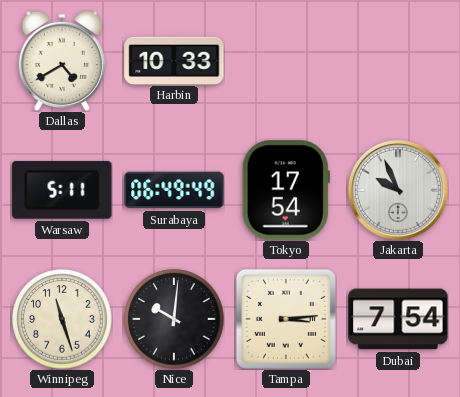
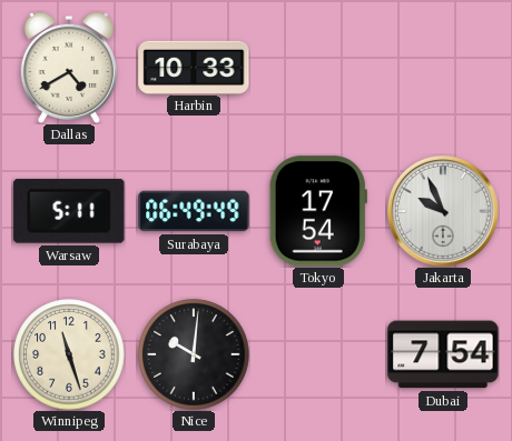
Tampa: 3:14 -> none (286, 319)
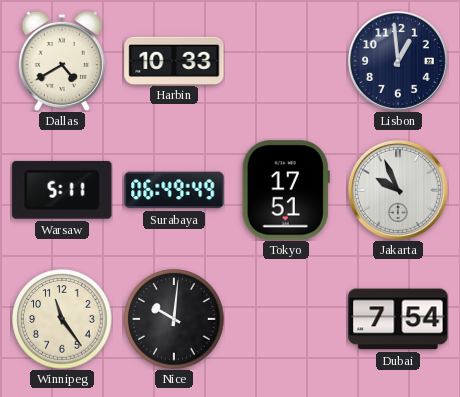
Lisbon: none -> 12:59 (398, 61)
Tokyo: 17:54 -> 17:51 (286, 190)
Winnipeg: 11:27 -> 11:24 (62, 319)
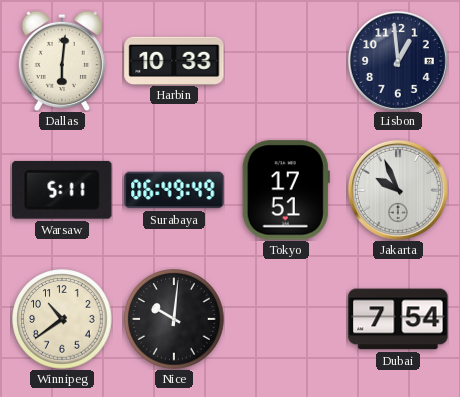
Dallas: 4:40 -> 6:01 (62, 61)
Winnipeg: 11:24 -> 10:39 (62, 319)
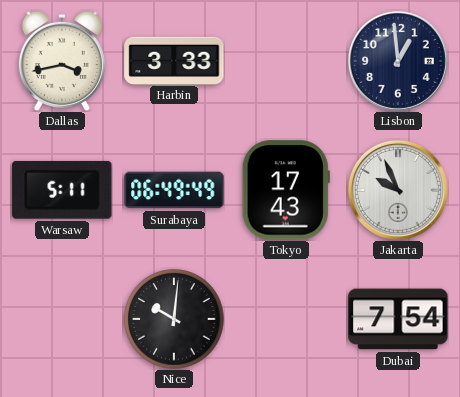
Dallas: 6:01 -> 3:43 (62, 61)
Harbin: 10:33 -> 3:33 (174, 60)
Tokyo: 17:51 -> 17:43 (286, 190)
Winnipeg: 10:39 -> none (62, 319)
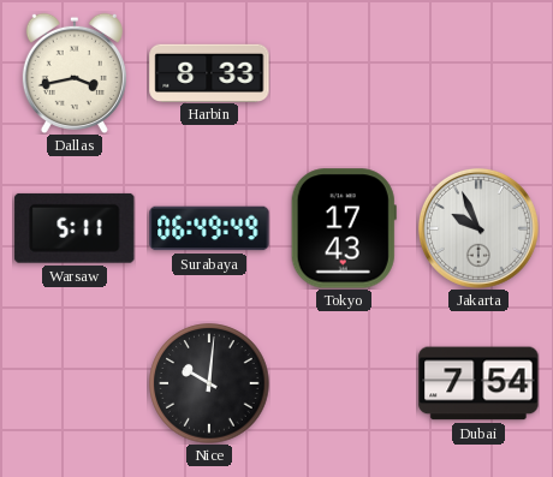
Harbin: 3:33 -> 8:33 (209, 72)
Lisbon: 12:59 -> none (398, 61)
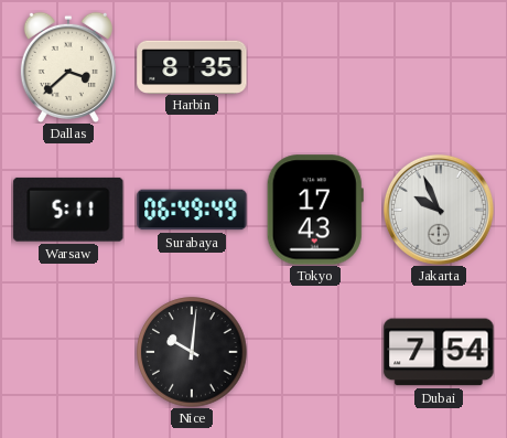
Dallas: 3:43 -> 3:38 (68, 67)
Harbin: 8:33 -> 8:35 (192, 66)
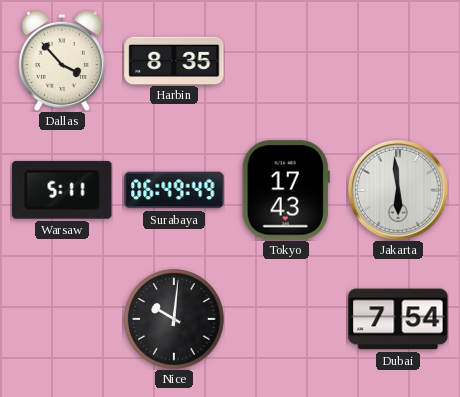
Dallas: 3:38 -> 3:53 (62, 61)
Jakarta: 9:56 -> 5:59 (398, 190)
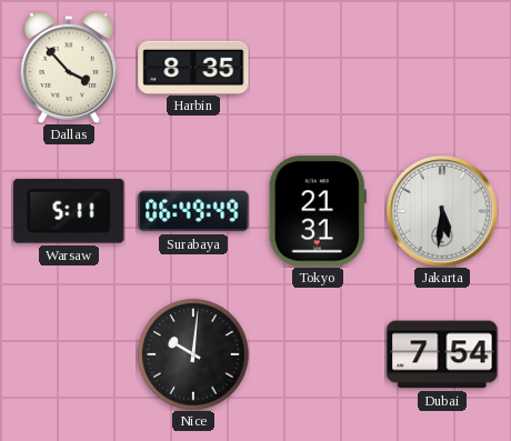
Tokyo: 17:43 -> 21:31 (318, 211)
Jakarta: 5:59 -> 5:31 (442, 211)
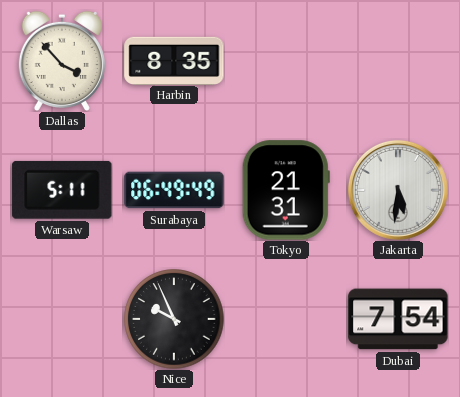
Nice: 10:01 -> 9:56 (174, 319)
